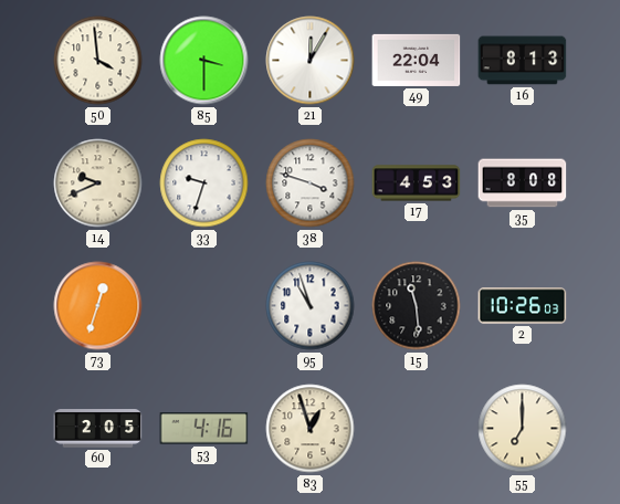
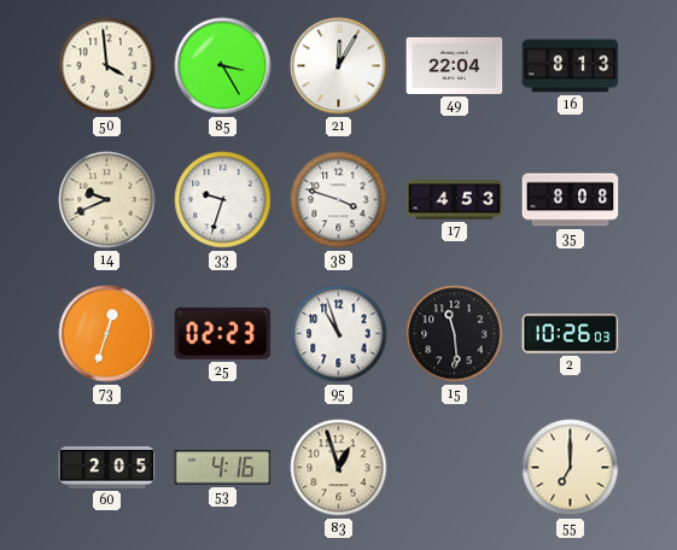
85: 3:30 -> 3:25 (223, 66)
25: none -> 02:23 (223, 333)
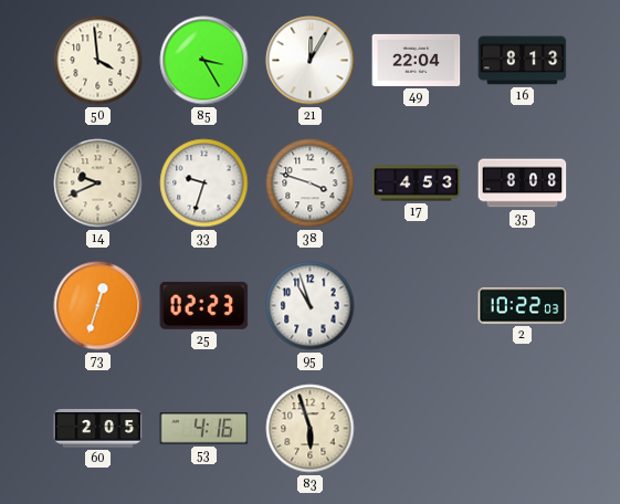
15: 11:29 -> none (455, 334)
2: 10:26 -> 10:22 (523, 306)
83: 12:57 -> 5:57 (311, 429)
55: 7:00 -> none (571, 468)
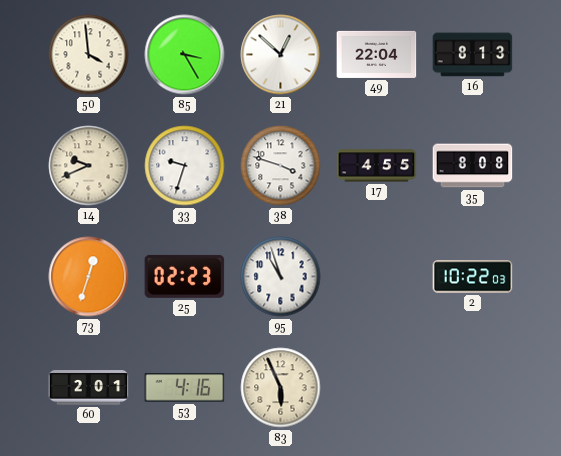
21: 12:05 -> 12:52 (281, 55)
17: 4:53 -> 4:55 (377, 166)
60: 2:05 -> 2:01 (89, 388)
83: 5:57 -> 5:56 (281, 388)
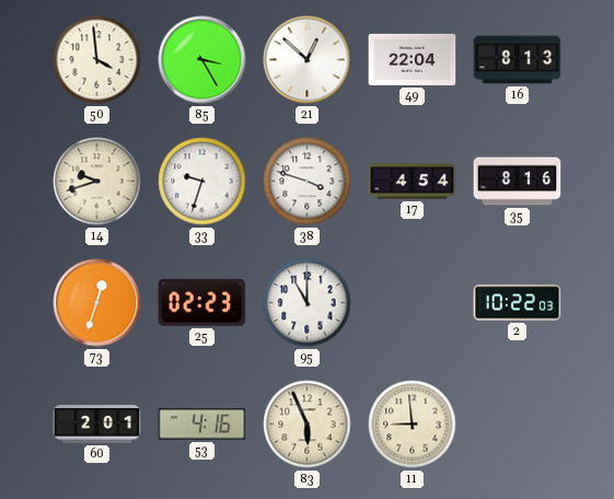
14: 9:41 -> 9:42 (97, 182)
17: 4:55 -> 4:54 (413, 182)
35: 8:08 -> 8:16 (518, 182)
95: 10:57 -> 11:00 (308, 303)
11: none -> 8:59 (413, 425)
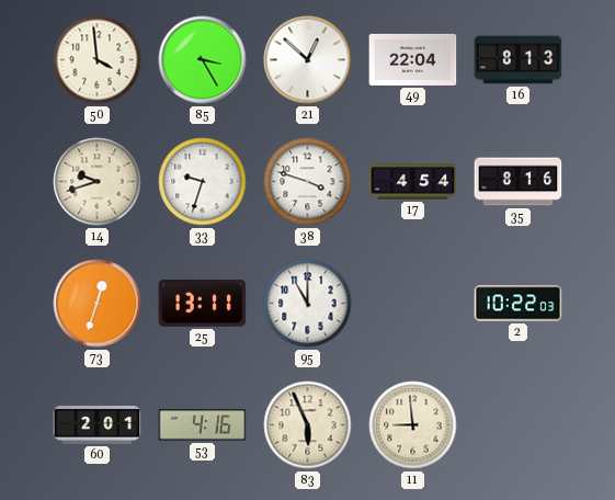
25: 02:23 -> 13:11 (203, 303)
